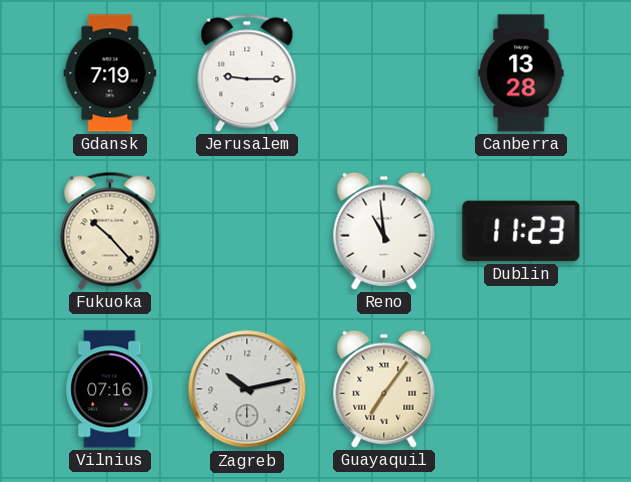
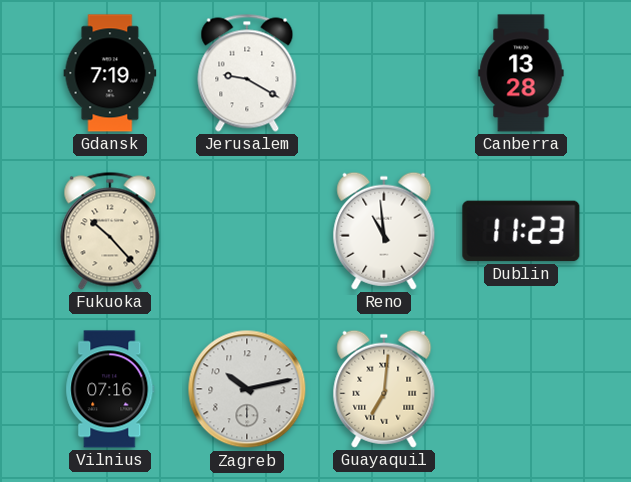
Jerusalem: 9:15 -> 9:20 (247, 73)
Guayaquil: 7:06 -> 7:01 (384, 389)
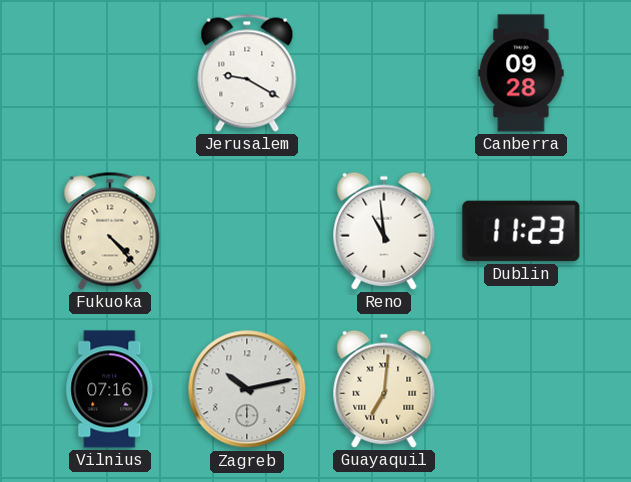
Gdansk: 7:19 -> none (110, 73)
Canberra: 13:28 -> 09:28 (521, 73)
Fukuoka: 10:23 -> 4:23 (110, 231)
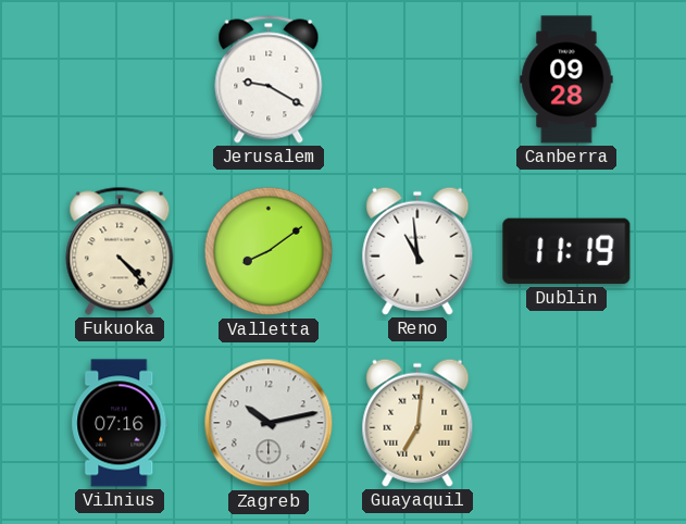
Valletta: none -> 8:09 (269, 251)
Dublin: 11:23 -> 11:19 (566, 251)
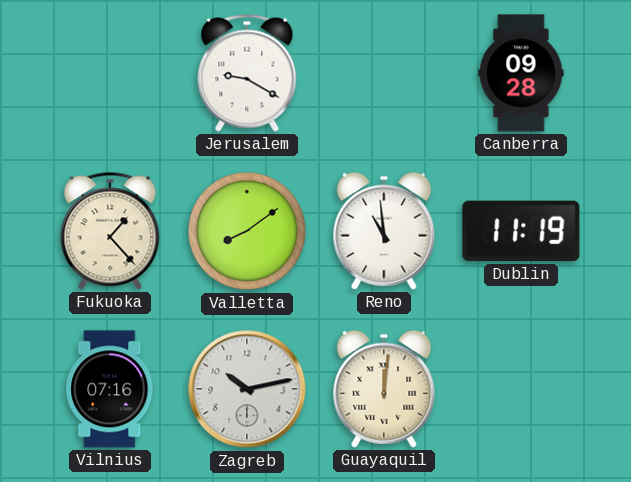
Fukuoka: 4:23 -> 1:23 (110, 231)
Guayaquil: 7:01 -> 12:01 (384, 389)
